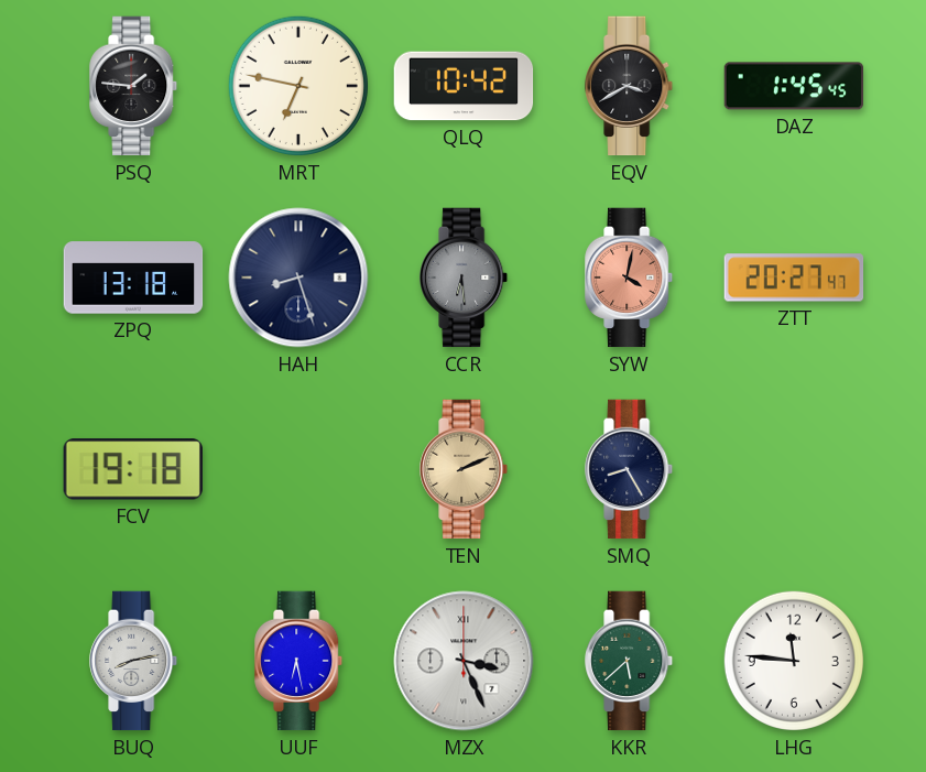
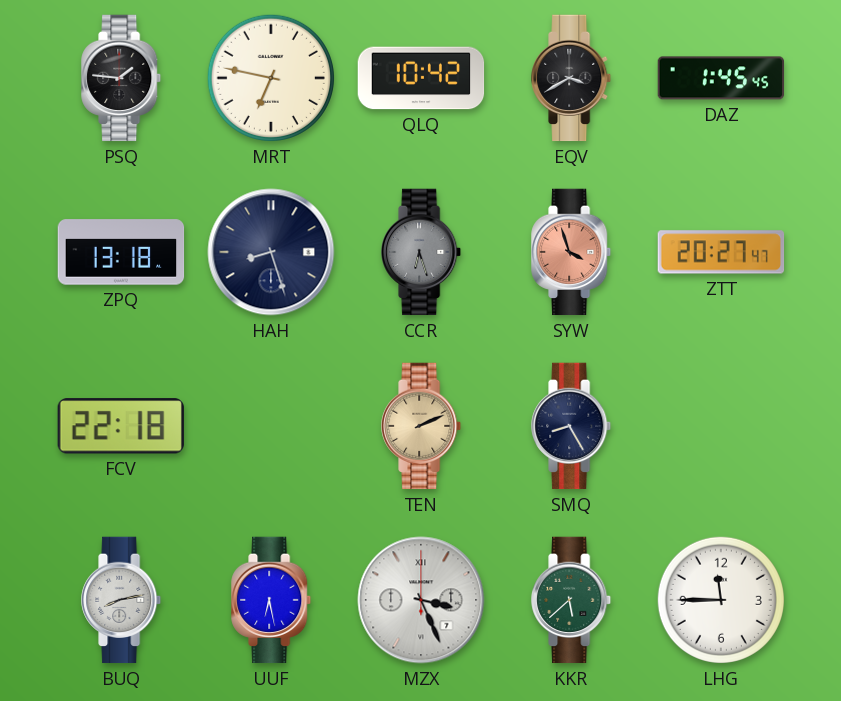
CCR: 6:29 -> 6:27 (422, 252)
SYW: 4:02 -> 3:57 (572, 252)
FCV: 19:18 -> 22:18 (121, 426)
LHG: 11:46 -> 11:45 (721, 600)
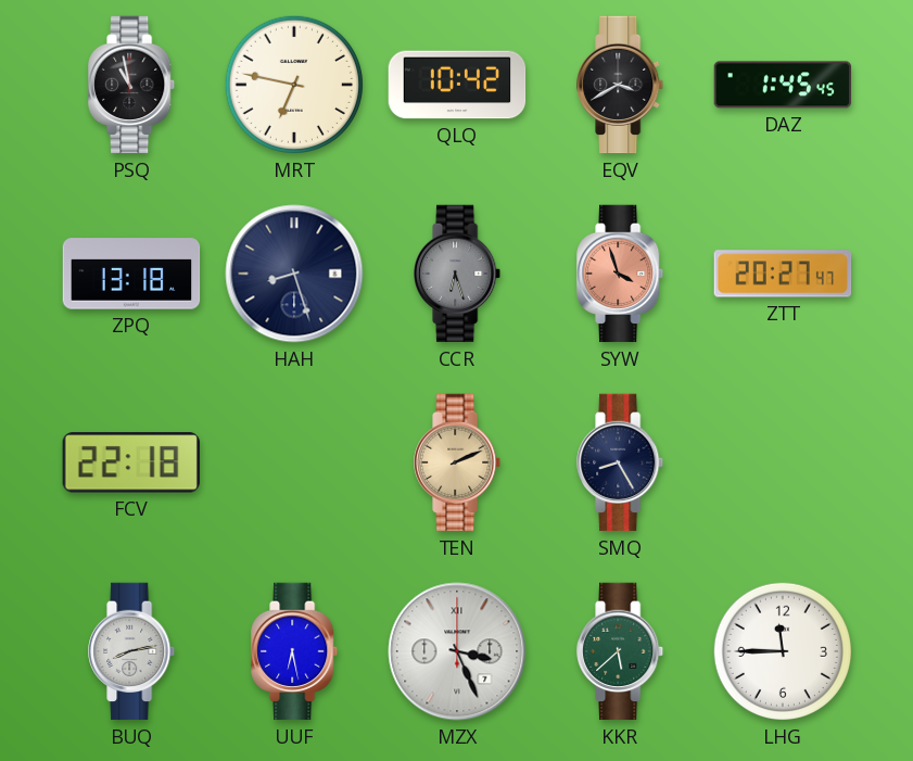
PSQ: 1:46 -> 10:58 (132, 85)
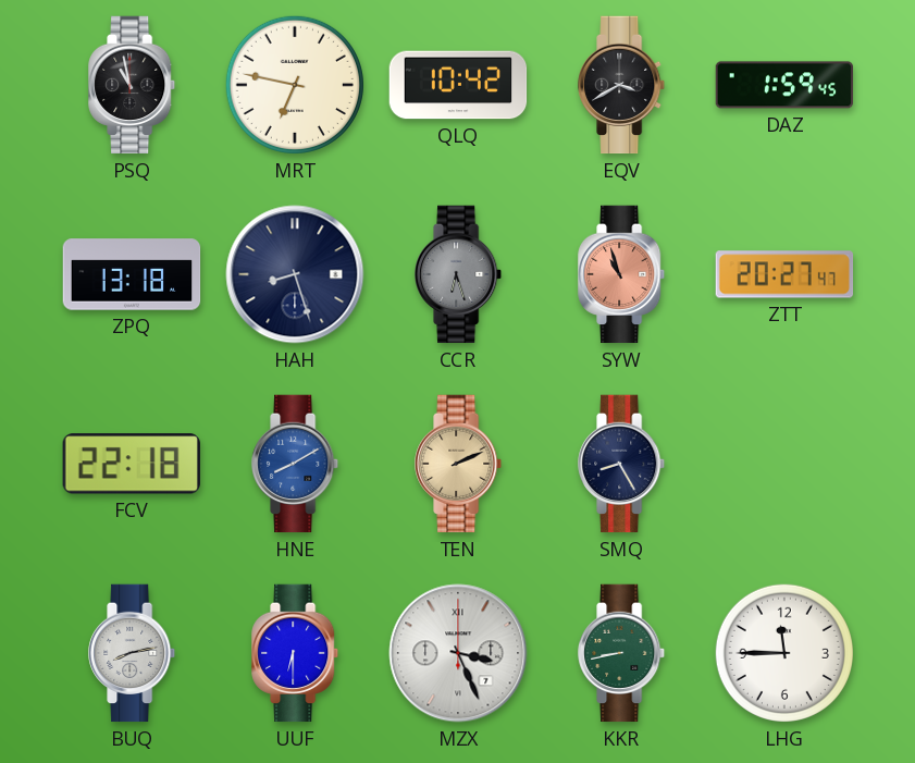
DAZ: 1:45 -> 1:59 (784, 85)
SYW: 3:57 -> 10:57 (622, 274)
HNE: none -> 8:10 (296, 464)
UUF: 6:28 -> 6:30 (296, 653)
KKR: 5:38 -> 8:43 (622, 653)
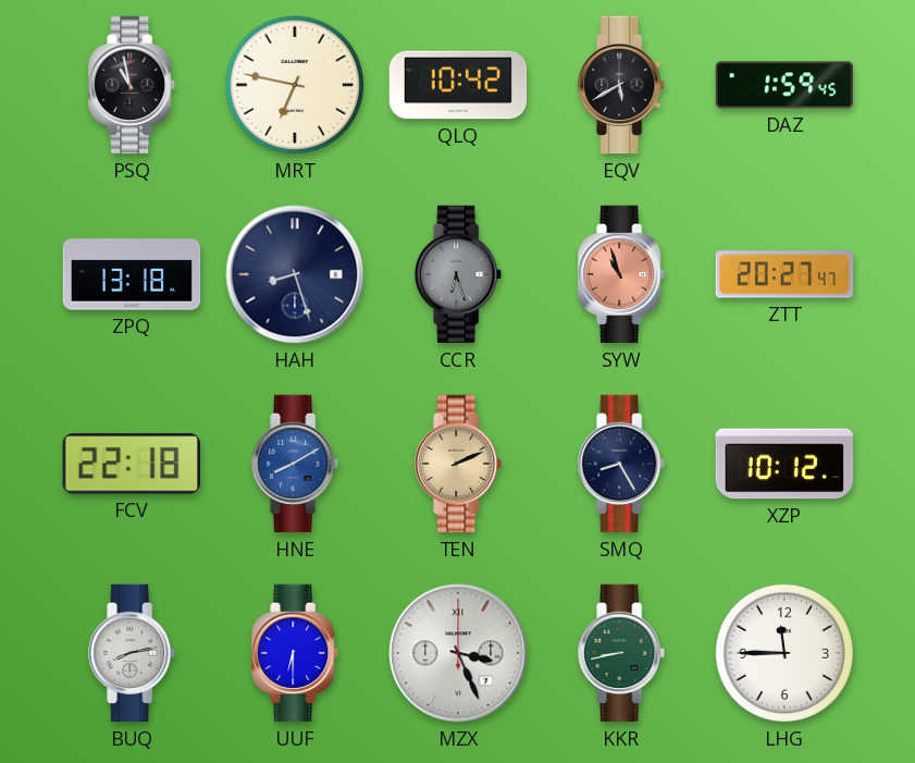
EQV: 3:40 -> 5:40 (622, 85)
XZP: none -> 10:12 (784, 464)
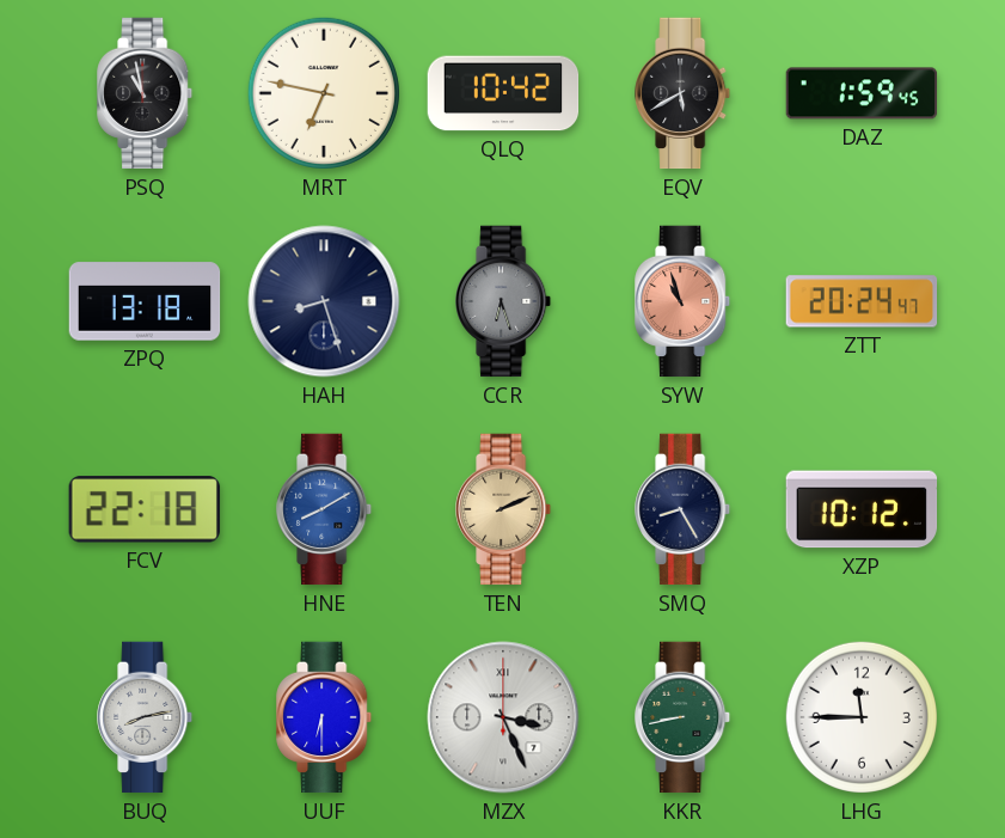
ZTT: 20:27 -> 20:24 (862, 301)
